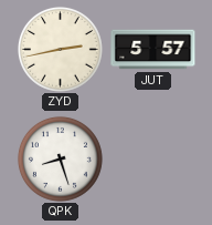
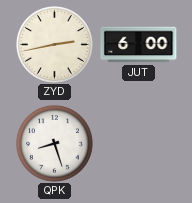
JUT: 5:57 -> 6:00 (139, 45)
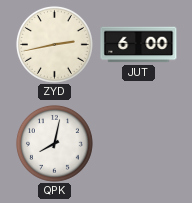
QPK: 8:27 -> 8:02 (54, 143)
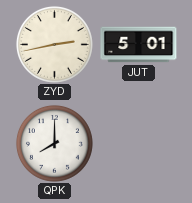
JUT: 6:00 -> 5:01 (139, 45)
QPK: 8:02 -> 8:00 (54, 143)
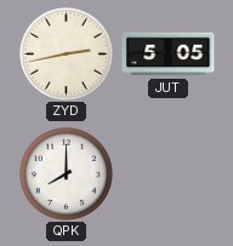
JUT: 5:01 -> 5:05 (169, 55)
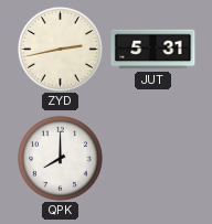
JUT: 5:05 -> 5:31 (153, 50)
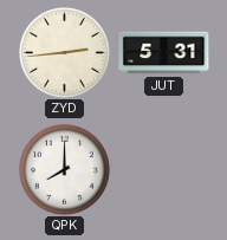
ZYD: 2:43 -> 2:44 (64, 52)
